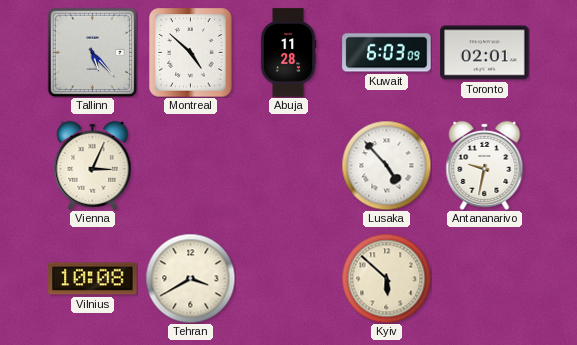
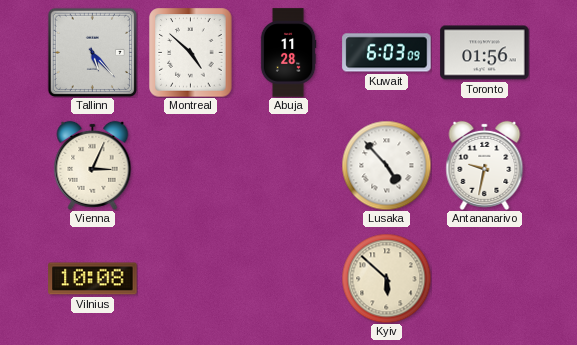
Toronto: 02:01 -> 01:56 (485, 53)
Tehran: 3:40 -> none (190, 278)
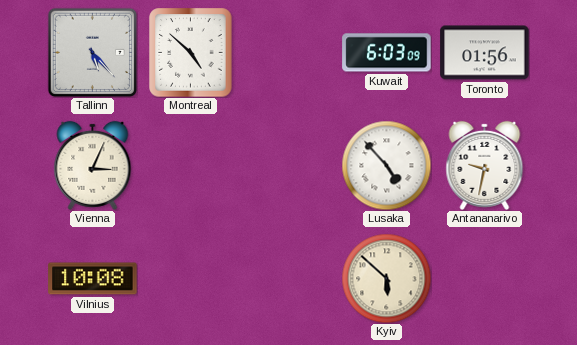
Abuja: 11:28 -> none (288, 53)
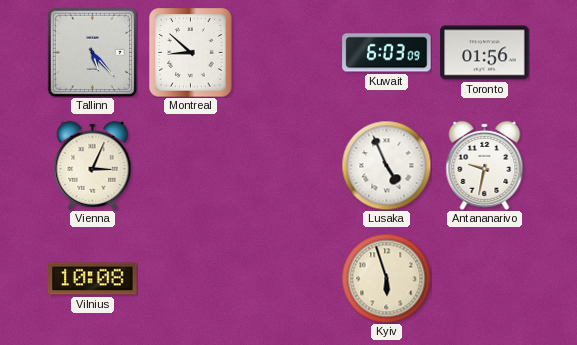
Montreal: 4:52 -> 8:52 (191, 53)
Lusaka: 4:53 -> 4:56 (386, 165)
Kyiv: 5:52 -> 5:57 (386, 278)
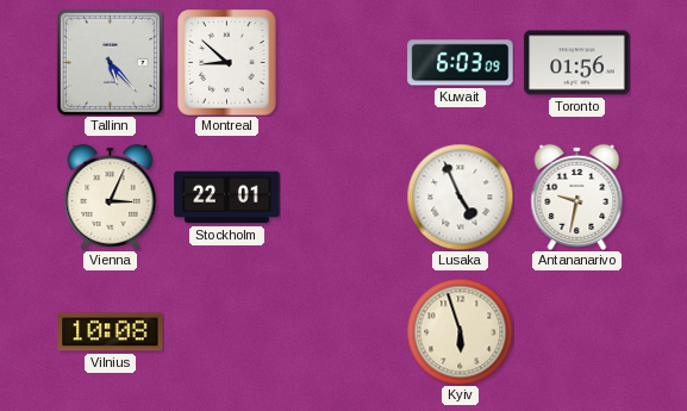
Stockholm: none -> 22:01 (227, 198)
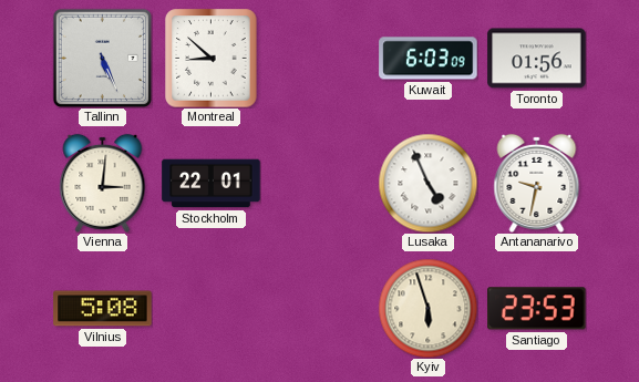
Tallinn: 5:23 -> 5:26 (102, 58)
Vienna: 3:04 -> 3:01 (103, 183)
Vilnius: 10:08 -> 5:08 (103, 309)
Santiago: none -> 23:53 (537, 309)
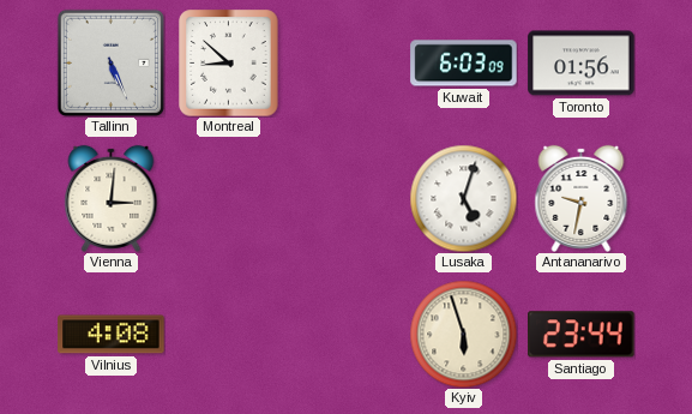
Stockholm: 22:01 -> none (212, 184)
Lusaka: 4:56 -> 5:03 (463, 198)
Vilnius: 5:08 -> 4:08 (112, 335)
Santiago: 23:53 -> 23:44 (582, 335)
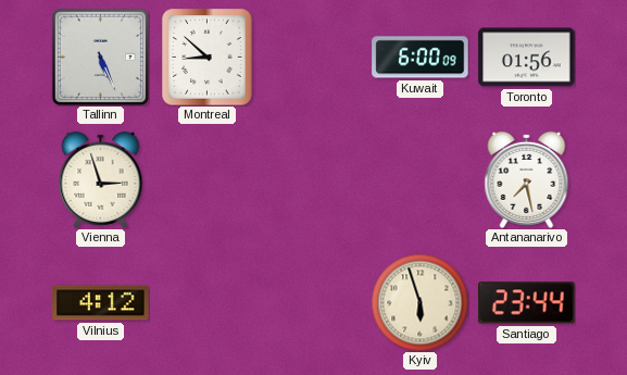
Kuwait: 6:03 -> 6:00 (421, 58)
Vienna: 3:01 -> 2:57 (101, 179)
Lusaka: 5:03 -> none (463, 198)
Antananarivo: 9:32 -> 7:28 (527, 179)
Vilnius: 4:08 -> 4:12 (101, 303)
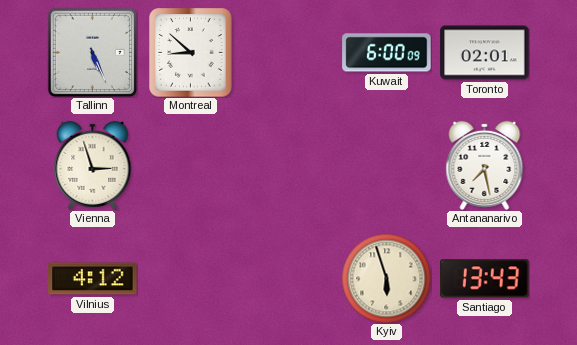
Toronto: 01:56 -> 02:01 (485, 53)
Santiago: 23:44 -> 13:43 (485, 279)
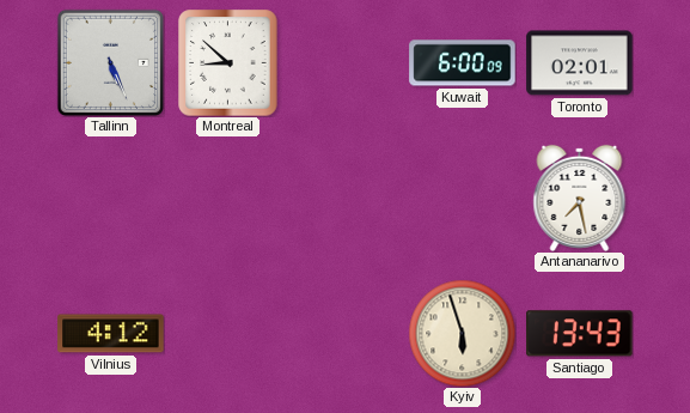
Vienna: 2:57 -> none (93, 165)
